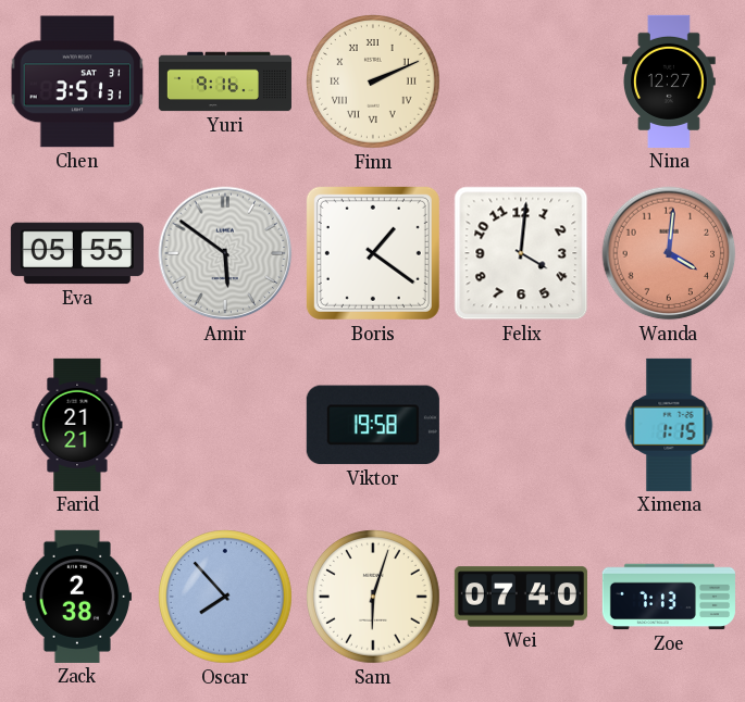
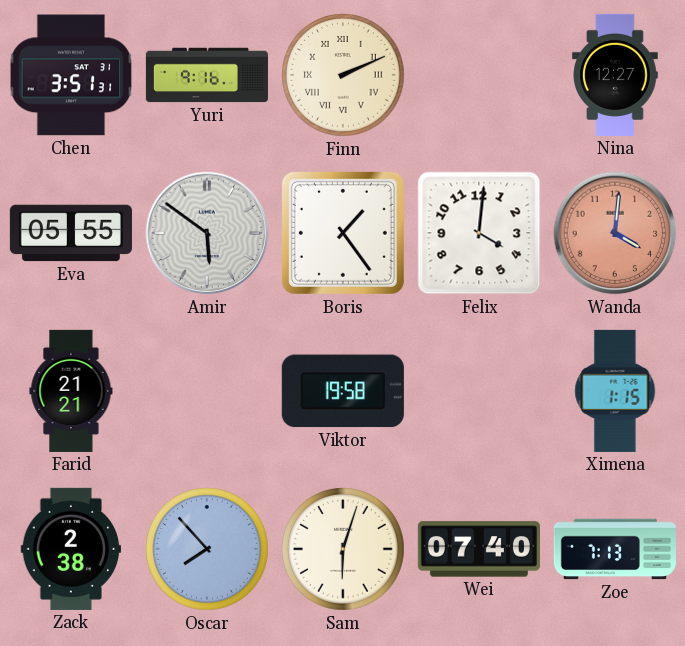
Boris: 1:21 -> 1:24 (343, 233)
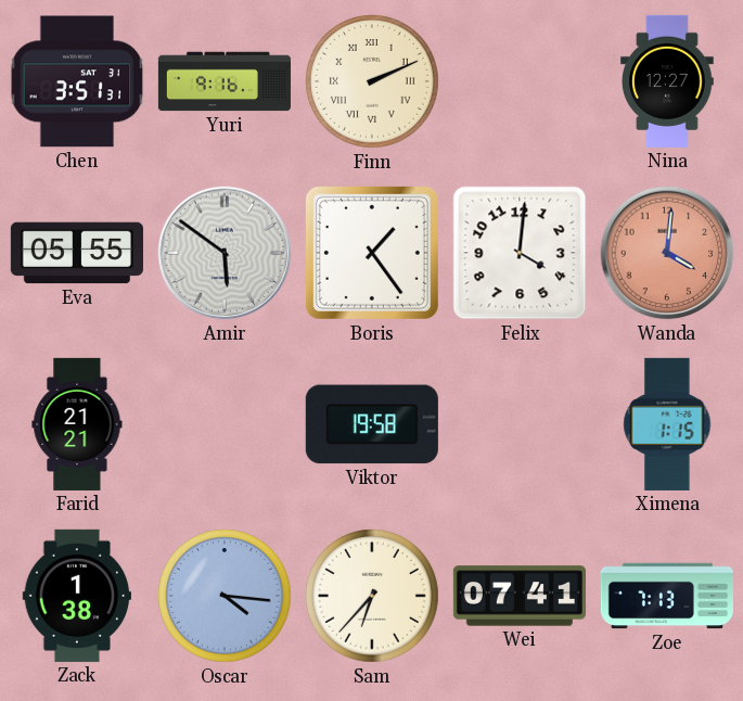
Zack: 2:38 -> 1:38 (77, 596)
Oscar: 7:53 -> 4:16 (226, 597)
Sam: 6:03 -> 6:37 (373, 597)
Wei: 07:40 -> 07:41 (520, 596)
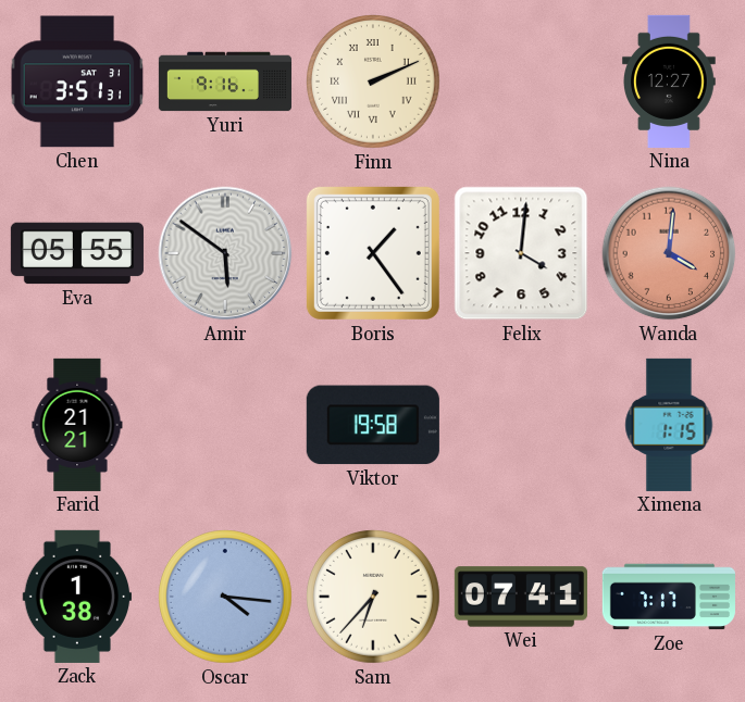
Zoe: 7:13 -> 7:17 (669, 597)
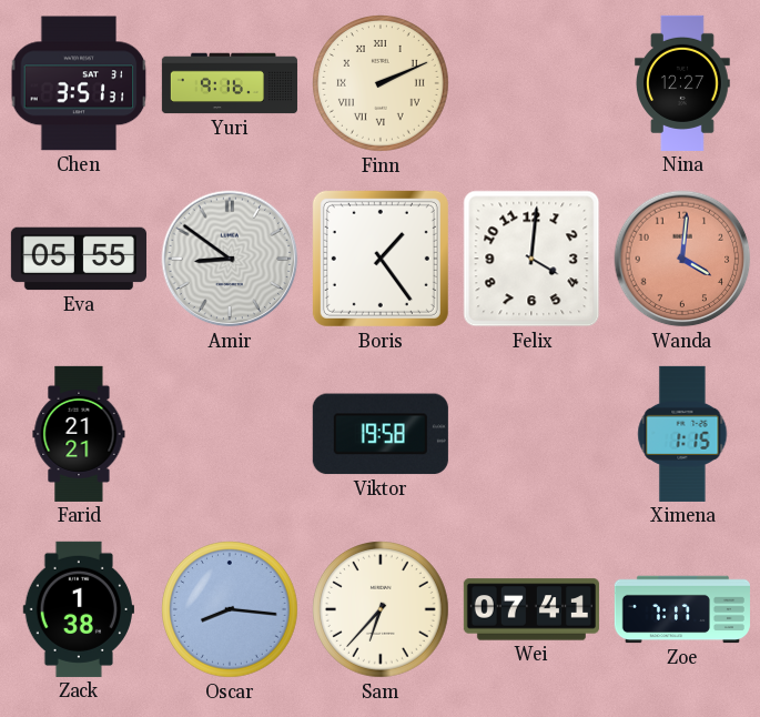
Amir: 5:51 -> 8:51 (230, 259)
Oscar: 4:16 -> 8:16 (231, 610)
